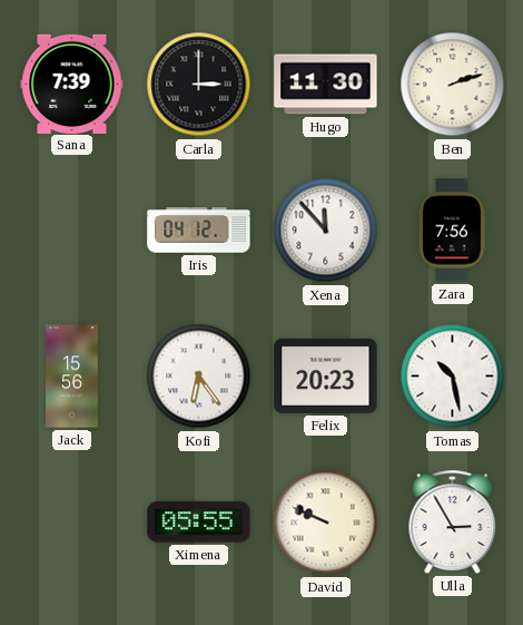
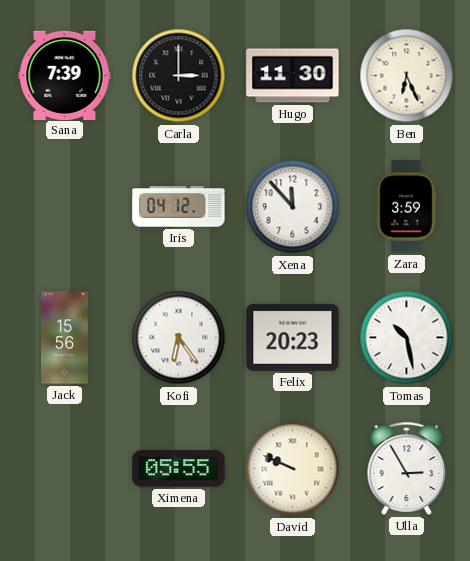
Ben: 2:12 -> 6:26 (407, 76)
Zara: 7:56 -> 3:59 (406, 207)
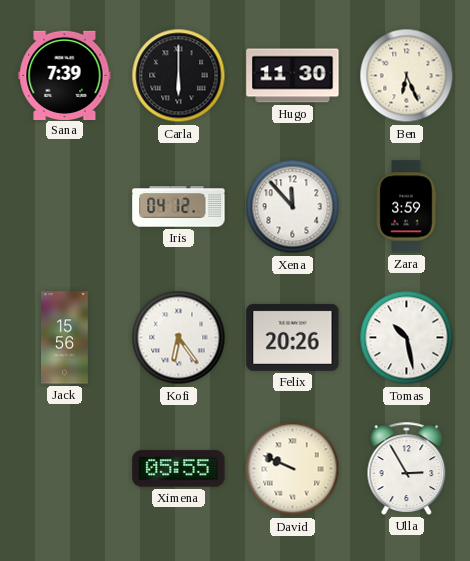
Carla: 3:00 -> 6:00 (179, 76)
Felix: 20:23 -> 20:26 (293, 337)
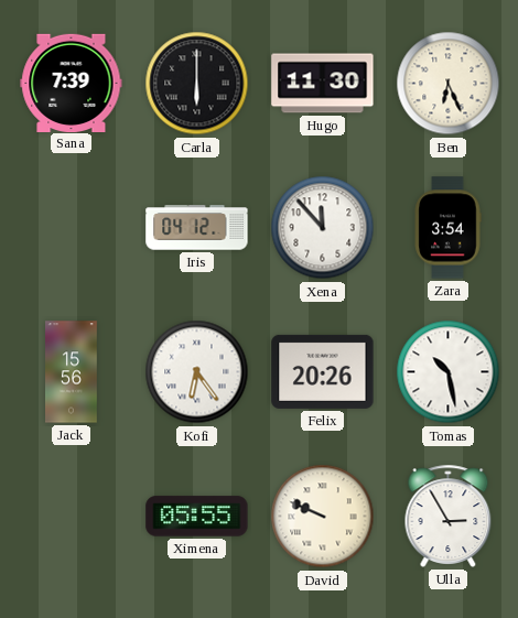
Zara: 3:59 -> 3:54 (447, 228)
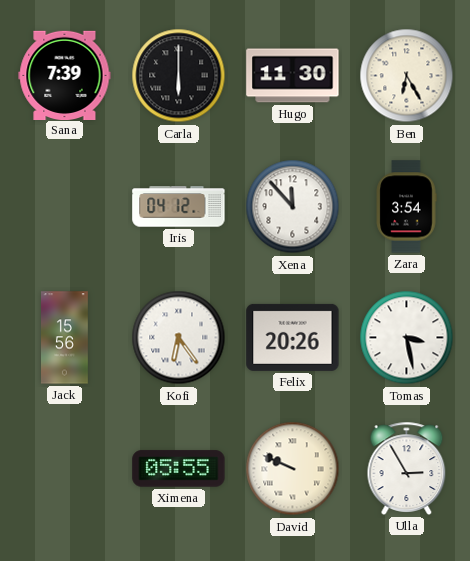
Ben: 6:26 -> 6:25 (407, 76)
Tomas: 10:28 -> 3:28 (407, 338)
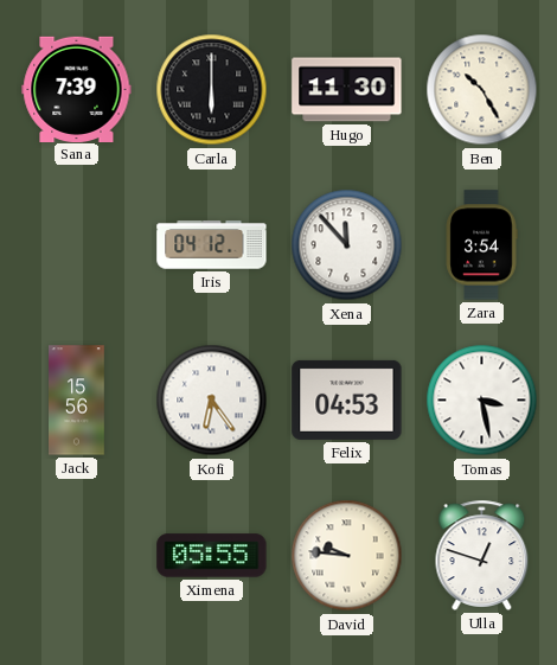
Ben: 6:25 -> 10:25 (482, 90)
Felix: 20:26 -> 04:53 (347, 399)
David: 9:49 -> 9:46 (347, 556)
Ulla: 2:55 -> 12:48 (482, 555)
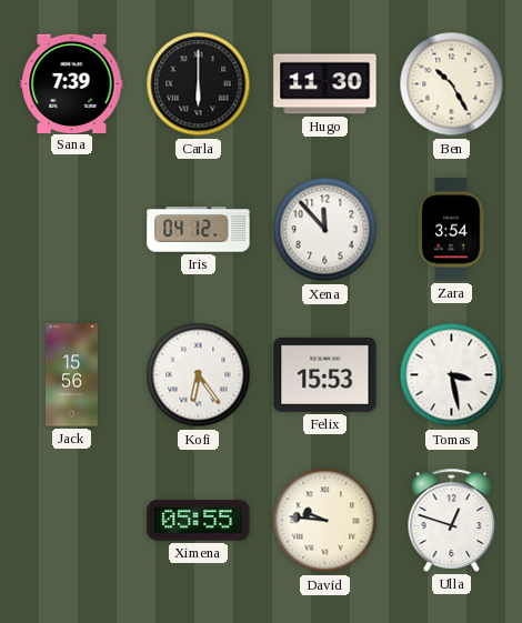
Felix: 04:53 -> 15:53 (325, 374)
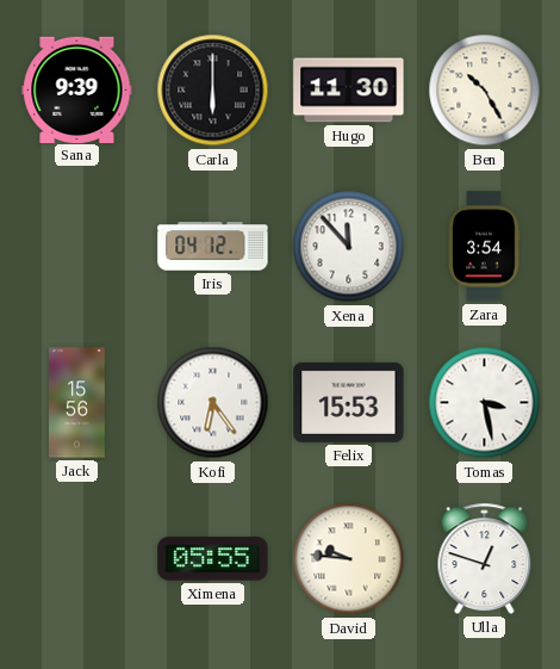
Sana: 7:39 -> 9:39 (77, 89)
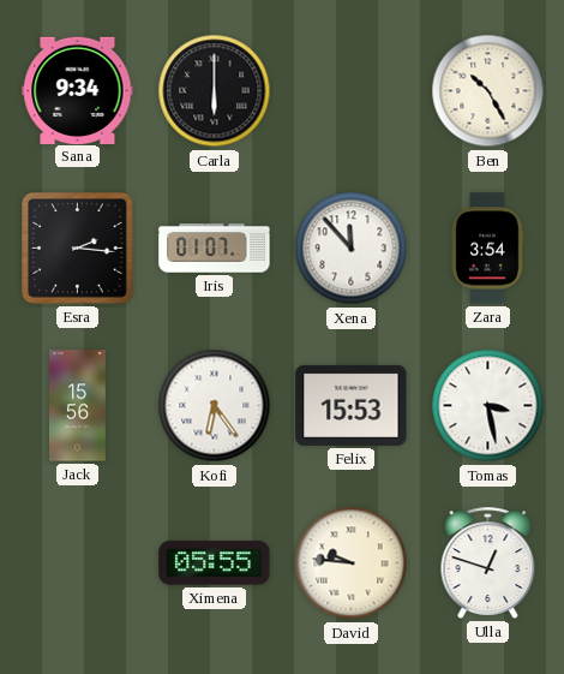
Sana: 9:39 -> 9:34 (78, 90)
Hugo: 11:30 -> none (349, 91)
Esra: none -> 2:16 (78, 249)
Iris: 04:12 -> 01:07 (215, 249)
